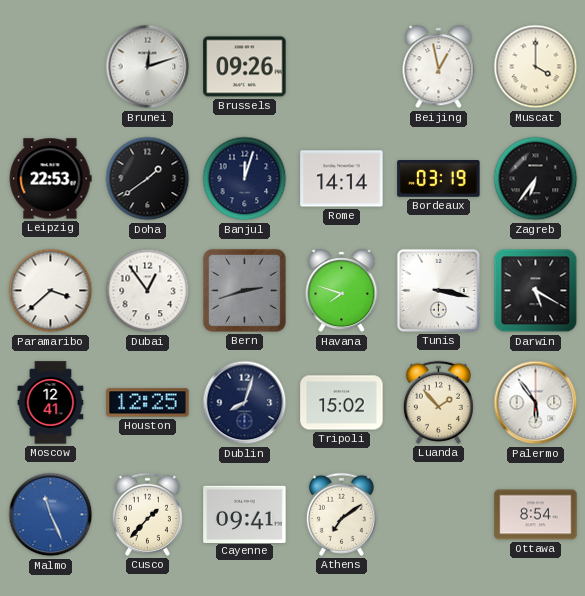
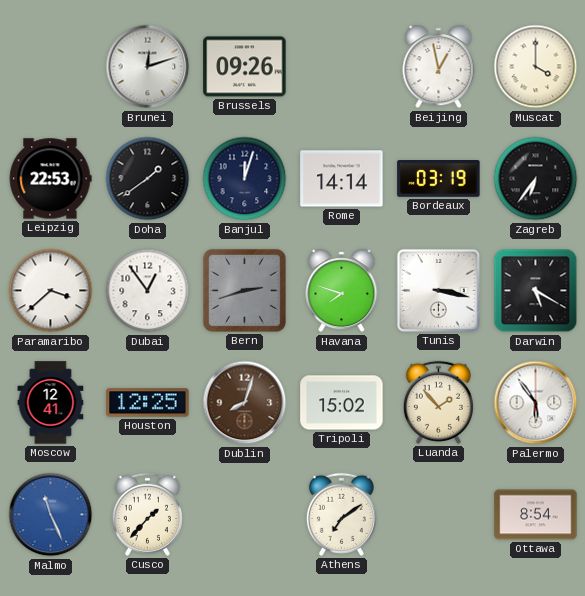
Dublin dial: navy -> brown (245, 403)
Cayenne: 09:41 -> none (245, 514)
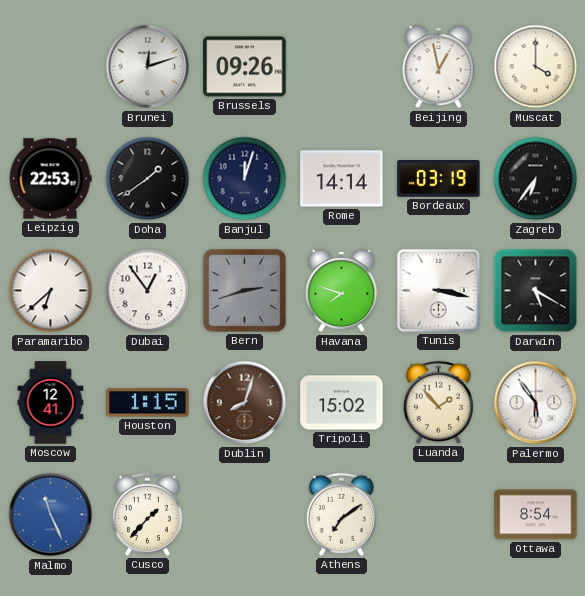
Paramaribo: 3:38 -> 6:38 (51, 291)
Houston: 12:25 -> 1:15 (148, 403)
